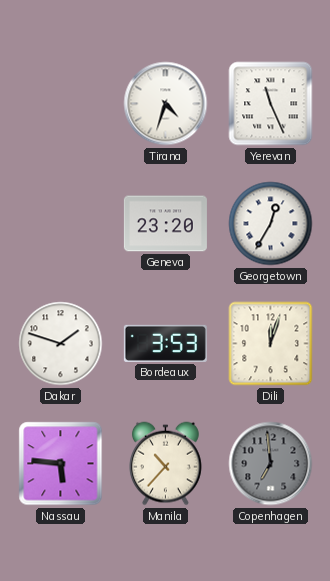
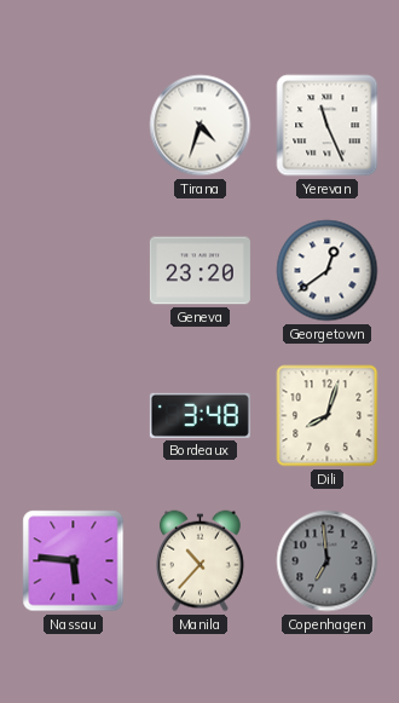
Georgetown: 12:35 -> 12:39 (328, 271)
Dakar: 1:48 -> none (61, 344)
Bordeaux: 3:53 -> 3:48 (199, 415)
Dili: 12:03 -> 8:03 (328, 416)
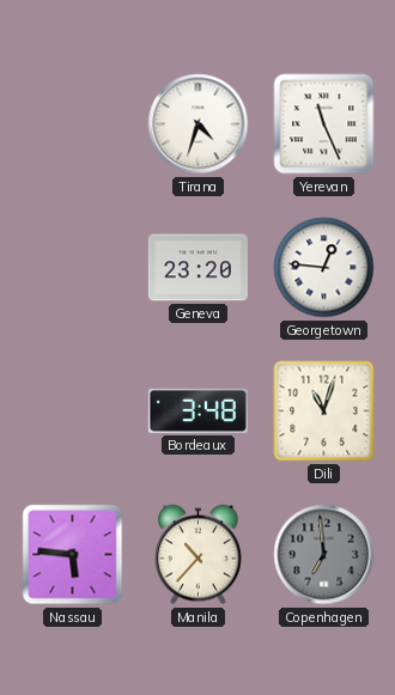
Georgetown: 12:39 -> 12:46 (324, 268)
Dili: 8:03 -> 11:03 (324, 411)
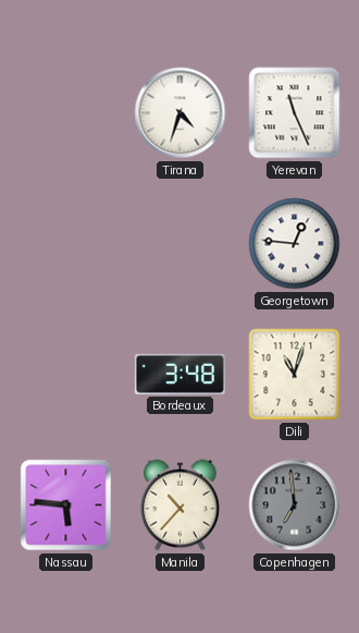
Geneva: 23:20 -> none (197, 268)
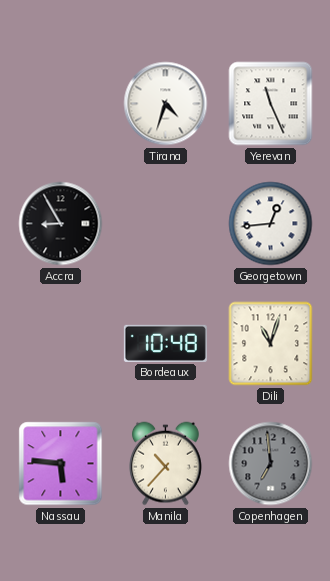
Accra: none -> 8:55 (61, 224)
Georgetown: 12:46 -> 12:44 (271, 224)
Bordeaux: 3:48 -> 10:48 (165, 343)
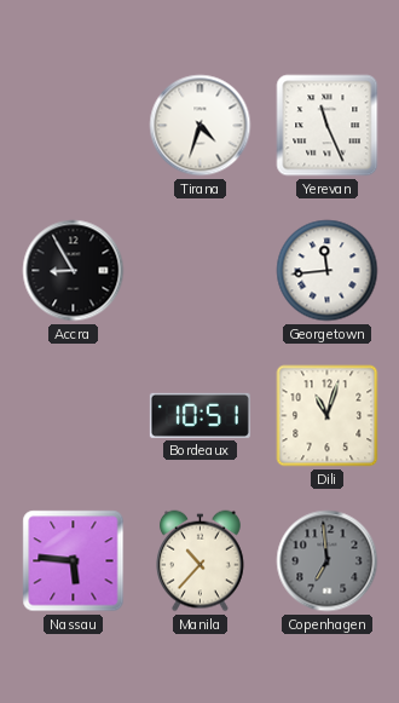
Georgetown: 12:44 -> 11:44 (328, 271)
Bordeaux: 10:48 -> 10:51 (199, 415)
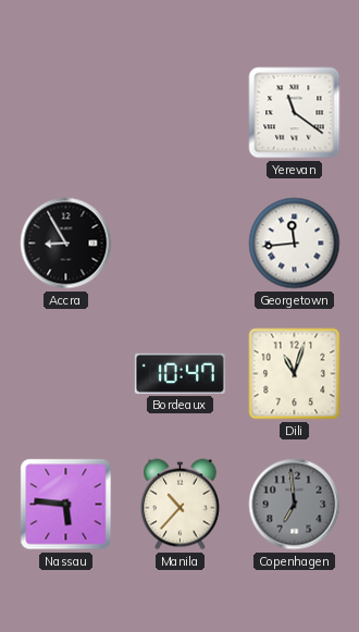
Tirana: 4:33 -> none (201, 126)
Yerevan: 11:26 -> 11:21 (295, 113)
Bordeaux: 10:51 -> 10:47 (179, 373)
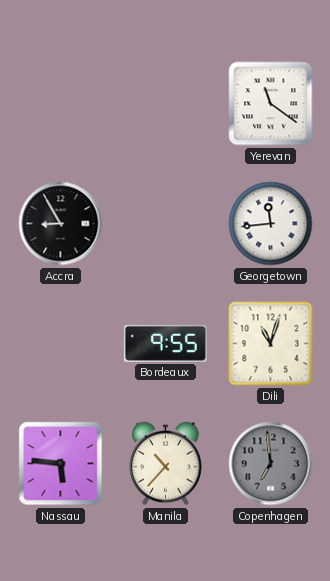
Bordeaux: 10:47 -> 9:55 (165, 343)
